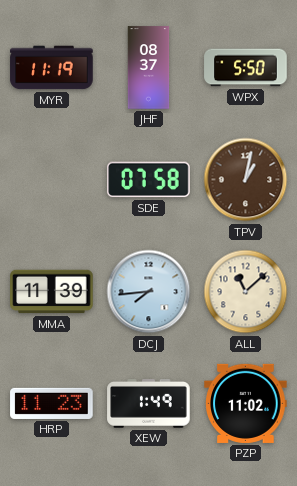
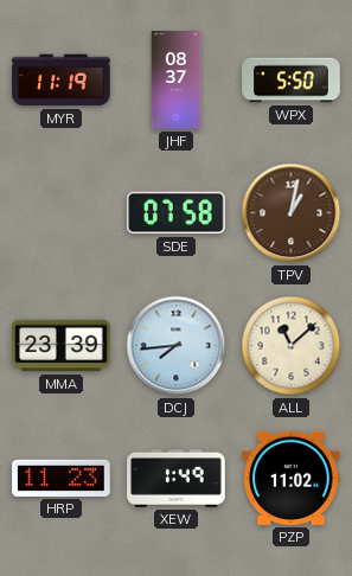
MMA: 11:39 -> 23:39 (62, 346)
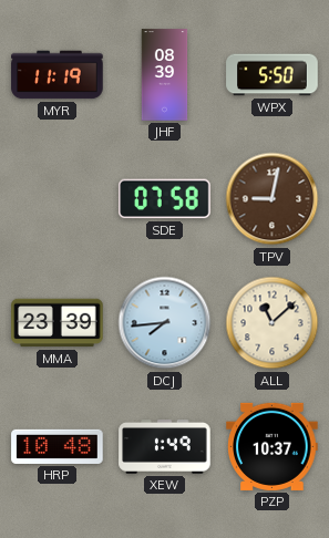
JHF: 08:37 -> 08:39 (165, 75)
TPV: 1:02 -> 9:02 (273, 199)
HRP: 11:23 -> 10:48 (58, 446)
PZP: 11:02 -> 10:37 (273, 446)
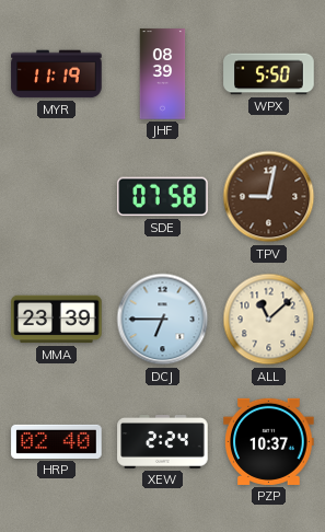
DCJ: 7:44 -> 6:45 (163, 320)
HRP: 10:48 -> 02:40 (57, 441)
XEW: 1:49 -> 2:24 (163, 442)
